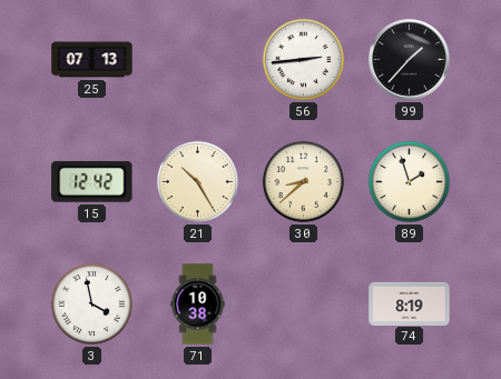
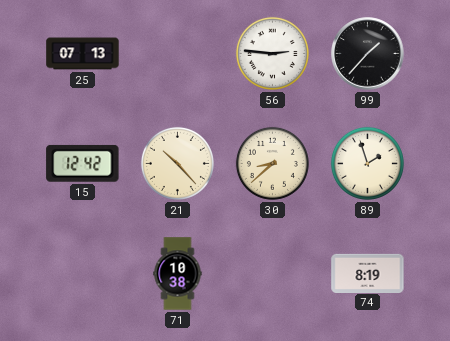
56: 2:44 -> 2:46 (272, 53)
21: 10:25 -> 10:23 (177, 163)
3: 3:58 -> none (91, 303)
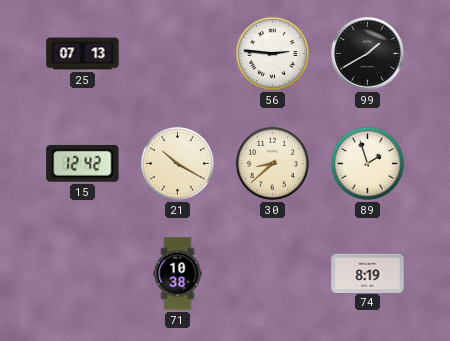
99: 1:37 -> 1:40 (368, 54)
21: 10:23 -> 10:20 (177, 163)
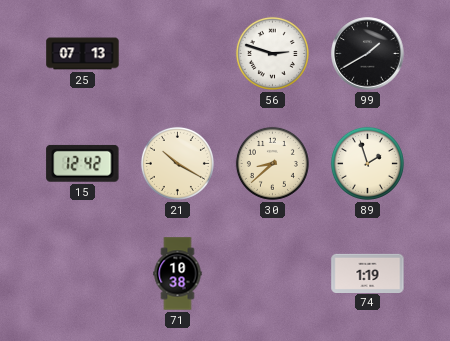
56: 2:46 -> 2:48 (272, 53)
74: 8:19 -> 1:19 (368, 273)
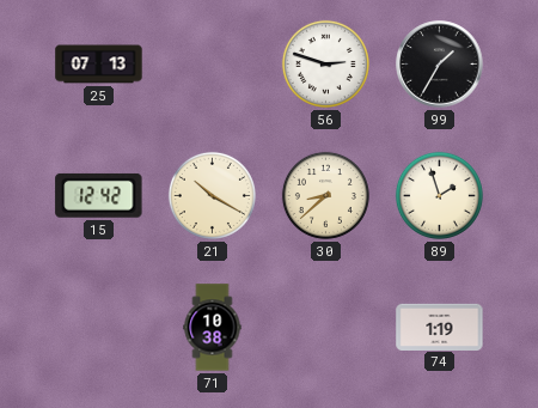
99: 1:40 -> 1:35 (440, 65)
